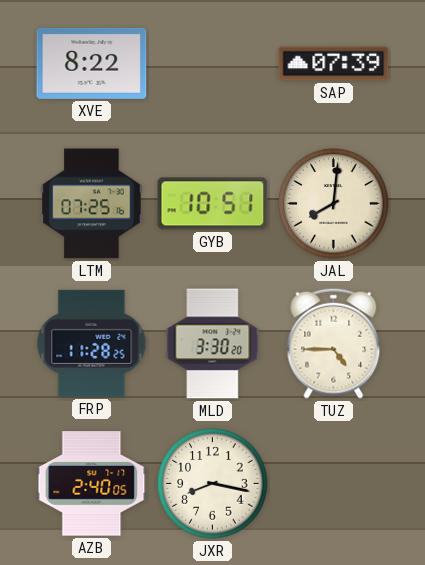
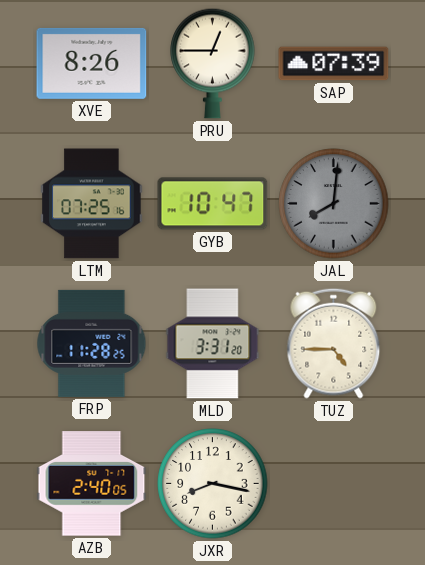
XVE: 8:22 -> 8:26 (92, 63)
PRU: none -> 12:45 (213, 63)
GYB: 10:51 -> 10:47 (213, 204)
JAL dial: cream -> grey (334, 204)
MLD: 3:30 -> 3:31 (213, 344)
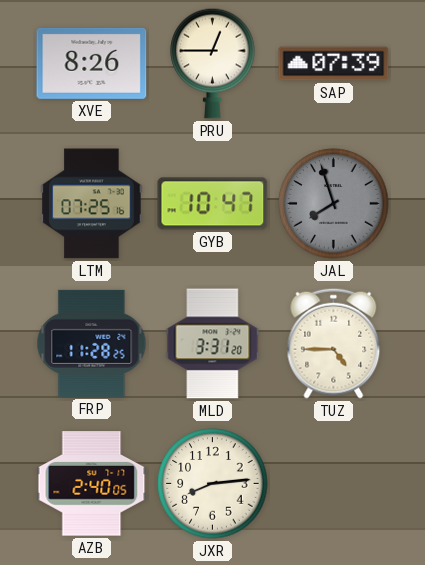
JAL: 8:01 -> 7:57 (334, 204)
JXR: 8:17 -> 8:14 (213, 484)
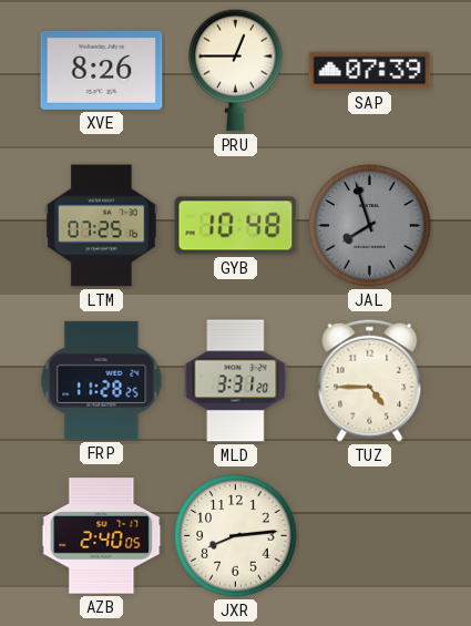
GYB: 10:47 -> 10:48 (236, 226)
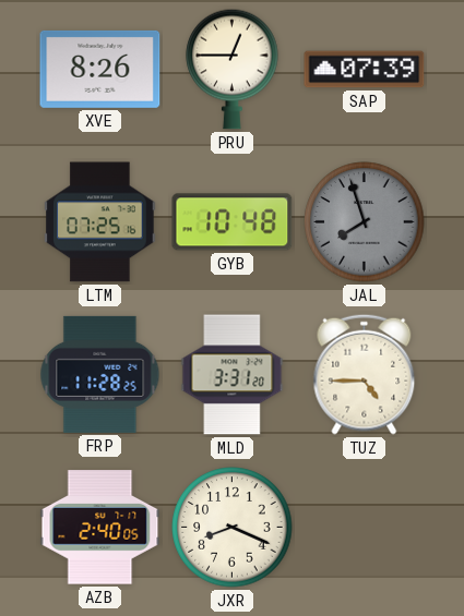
JXR: 8:14 -> 8:19 (233, 528)
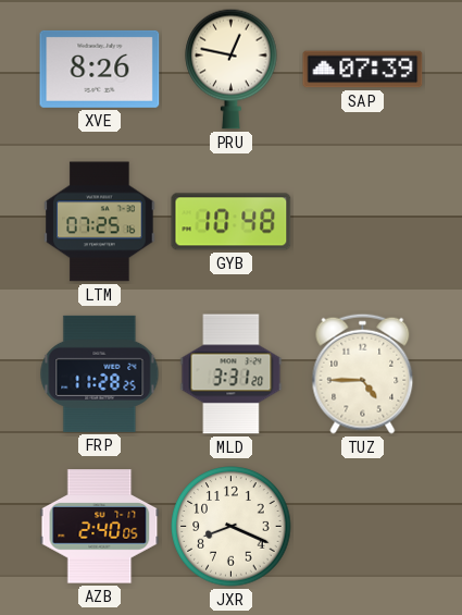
PRU: 12:45 -> 12:47 (232, 69)
JAL: 7:57 -> none (365, 222)
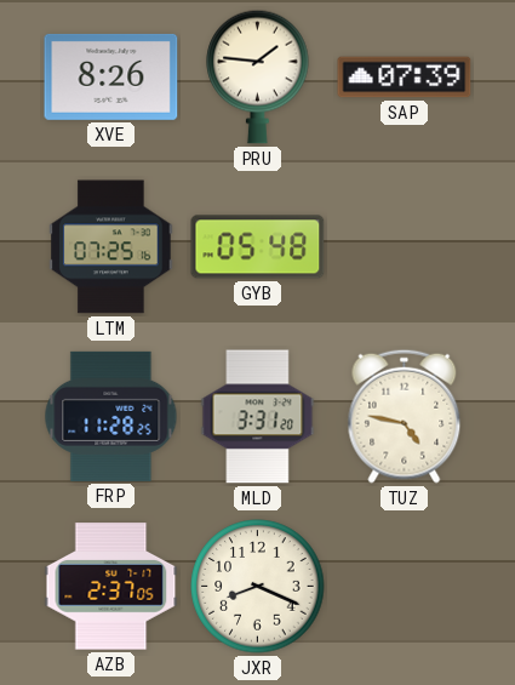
PRU: 12:47 -> 1:46 (258, 76)
GYB: 10:48 -> 05:48 (258, 247)
TUZ: 4:45 -> 4:47 (405, 416)
AZB: 2:40 -> 2:37 (111, 587)
